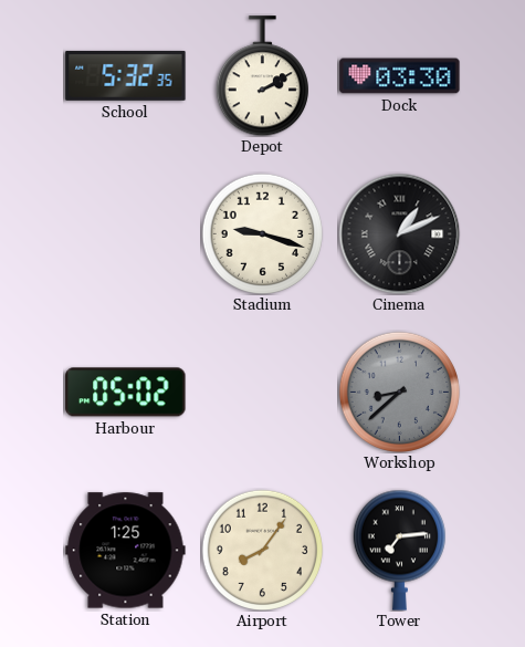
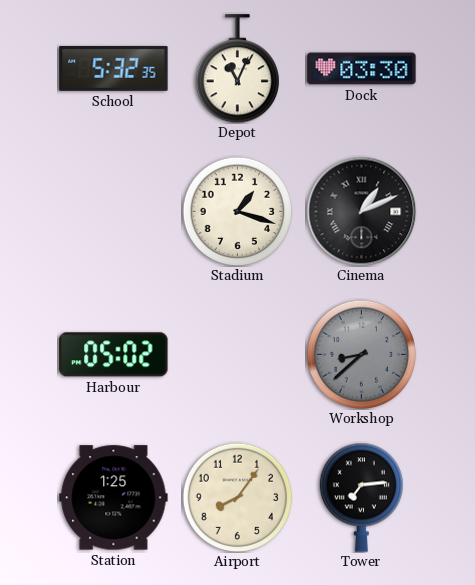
Depot: 2:10 -> 11:04 (237, 69)
Stadium: 9:18 -> 1:18 (237, 211)
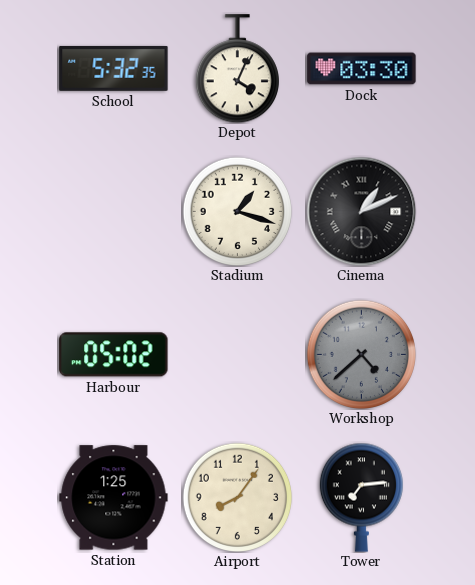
Depot: 11:04 -> 4:04 (237, 69)
Workshop: 8:38 -> 4:38 (361, 354)
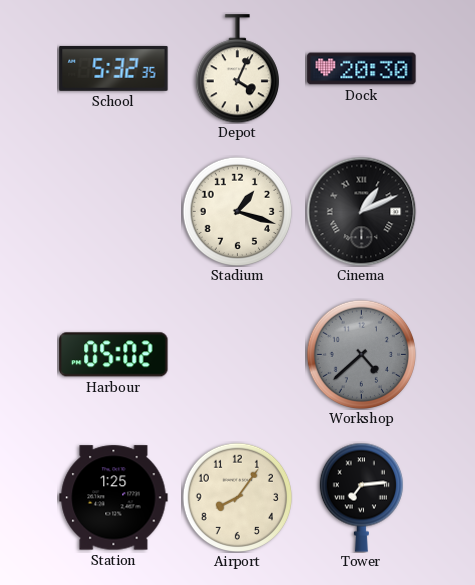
Dock: 03:30 -> 20:30 (362, 69)
